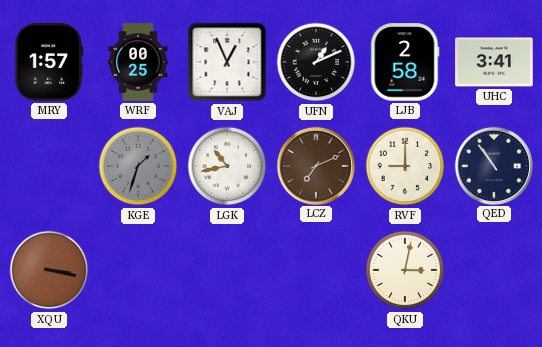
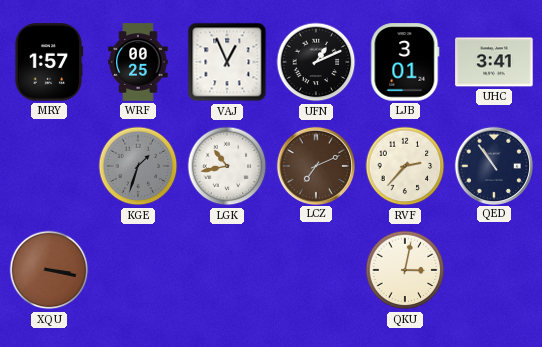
LJB: 2:58 -> 3:01 (405, 62)
RVF: 9:00 -> 2:37 (405, 166)
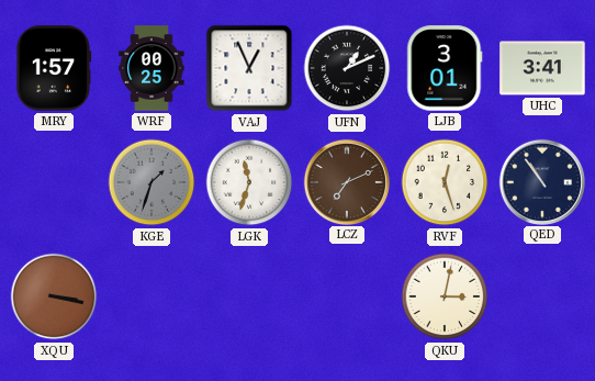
LGK: 10:43 -> 11:33 (249, 182)
RVF: 2:37 -> 12:27 (445, 182)
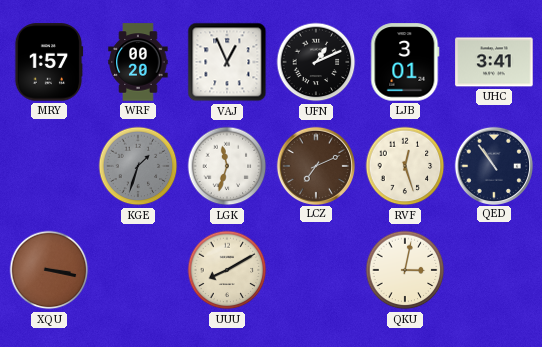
WRF: 00:25 -> 00:20 (138, 62)
UUU: none -> 8:10 (227, 270)
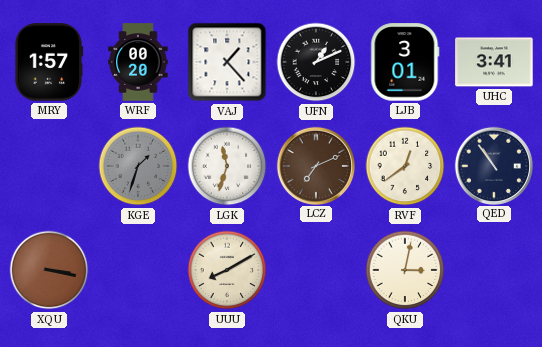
VAJ: 12:56 -> 1:23 (227, 62)
RVF: 12:27 -> 12:39 (405, 166)
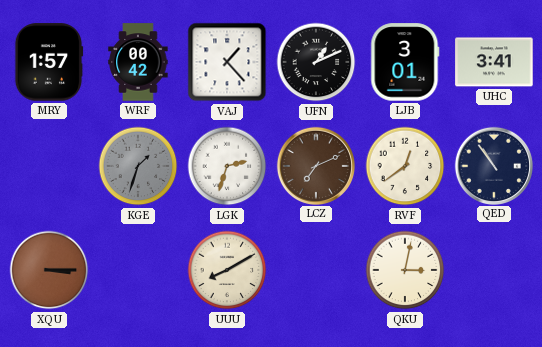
WRF: 00:20 -> 00:42 (138, 62)
LGK: 11:33 -> 2:33 (227, 166)
XQU: 3:17 -> 3:15 (49, 270)
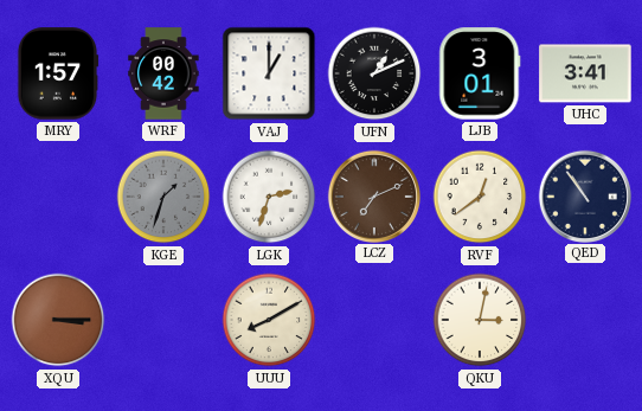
VAJ: 1:23 -> 1:00 (269, 73)
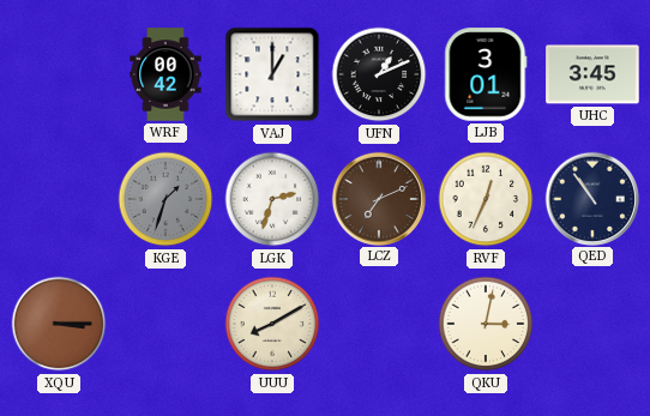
MRY: 1:57 -> none (58, 73)
UHC: 3:41 -> 3:45 (592, 74)
RVF: 12:39 -> 12:34 (486, 199)
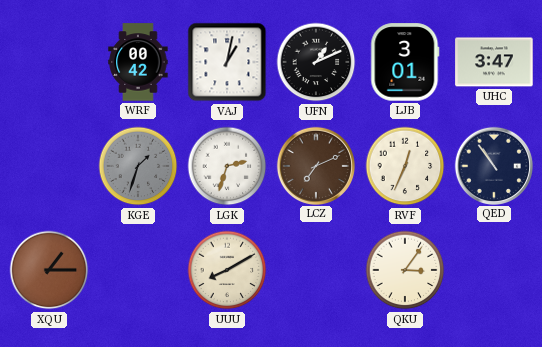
VAJ: 1:00 -> 1:02 (227, 62)
UHC: 3:45 -> 3:47 (494, 62)
XQU: 3:15 -> 1:15 (49, 270)
QKU: 3:02 -> 3:06 (405, 270)
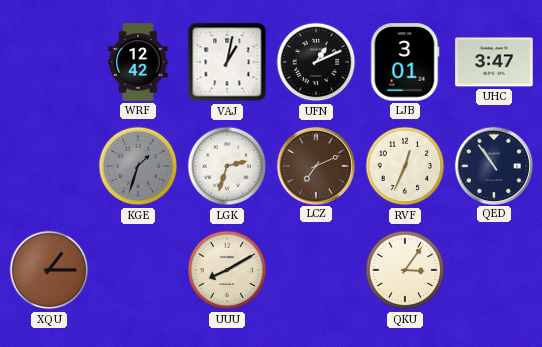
WRF: 00:42 -> 12:42 (138, 62)
